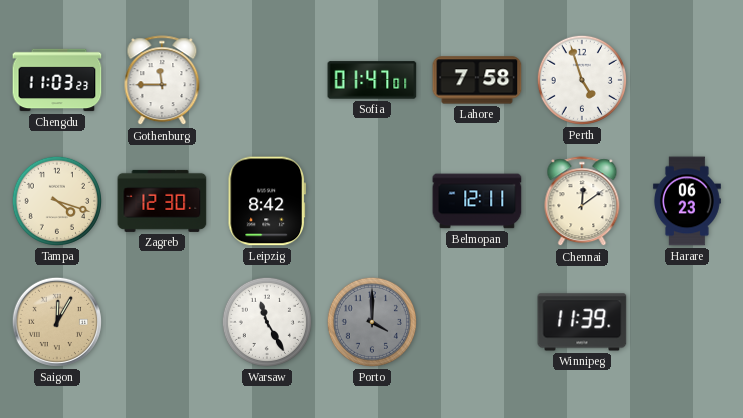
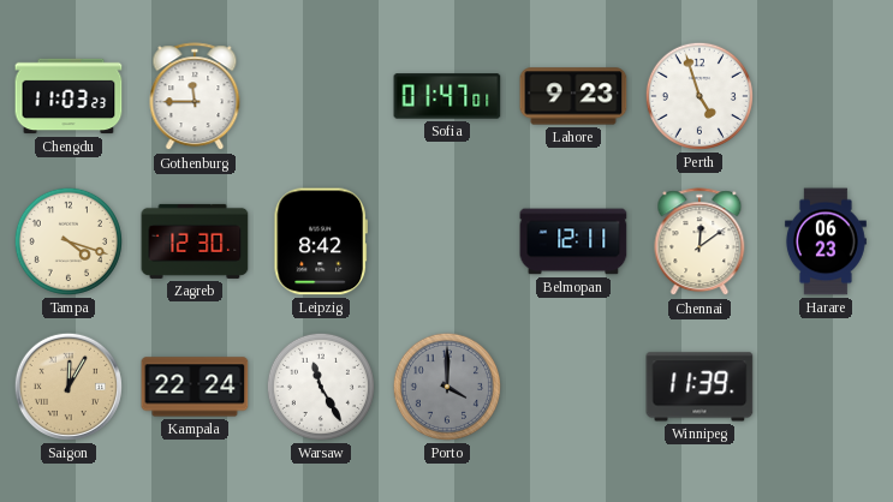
Lahore: 7:58 -> 9:23 (573, 96)
Kampala: none -> 22:24 (195, 387)
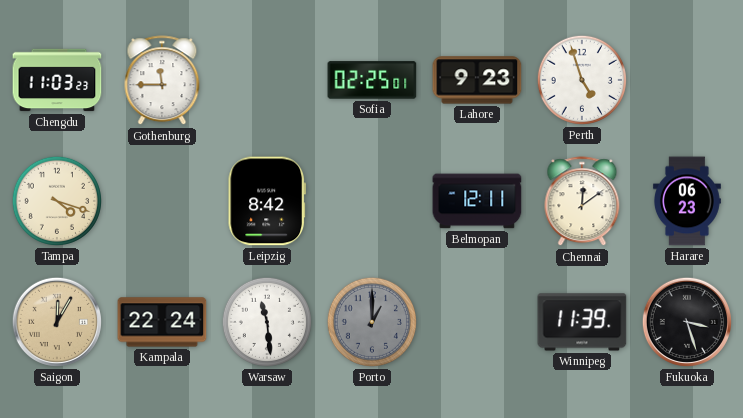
Sofia: 01:47 -> 02:25 (372, 80)
Zagreb: 12:30 -> none (195, 241)
Warsaw: 11:25 -> 11:29 (267, 322)
Porto: 4:00 -> 1:00 (372, 322)
Fukuoka: none -> 3:27 (687, 322)
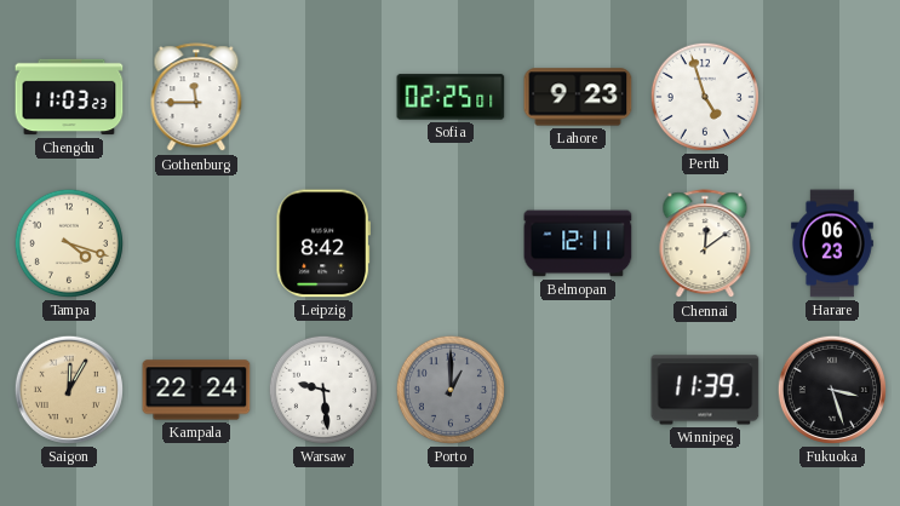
Warsaw: 11:29 -> 9:29 (323, 390)
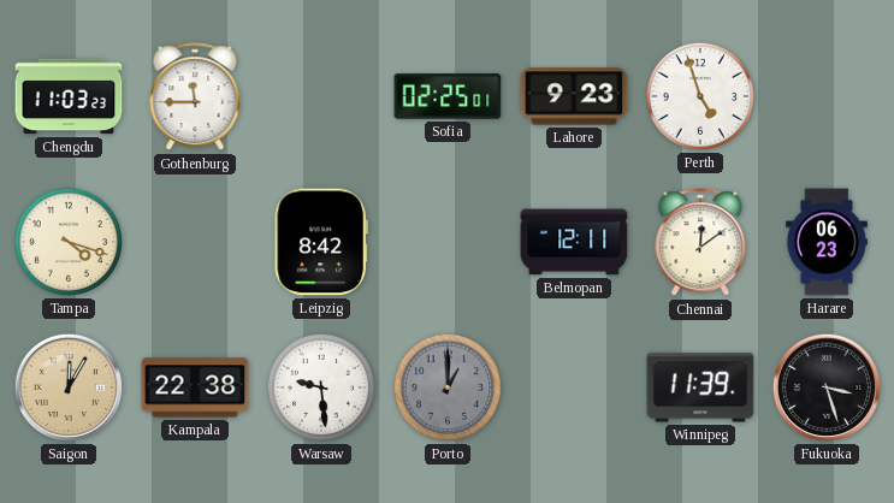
Kampala: 22:24 -> 22:38 (195, 387)
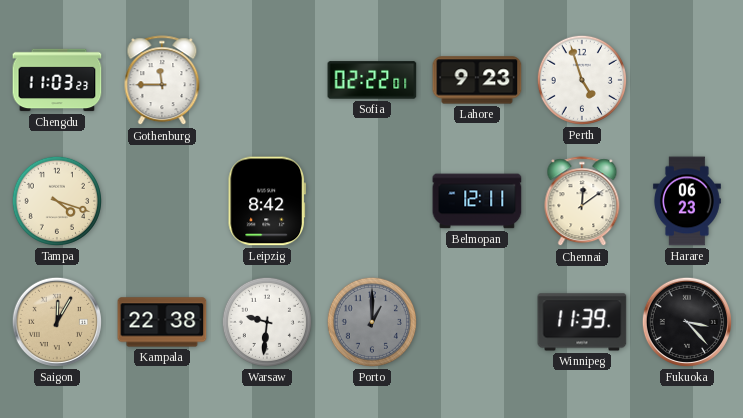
Sofia: 02:25 -> 02:22 (372, 80)
Warsaw: 9:29 -> 9:31 (267, 322)
Fukuoka: 3:27 -> 3:23 (687, 322)
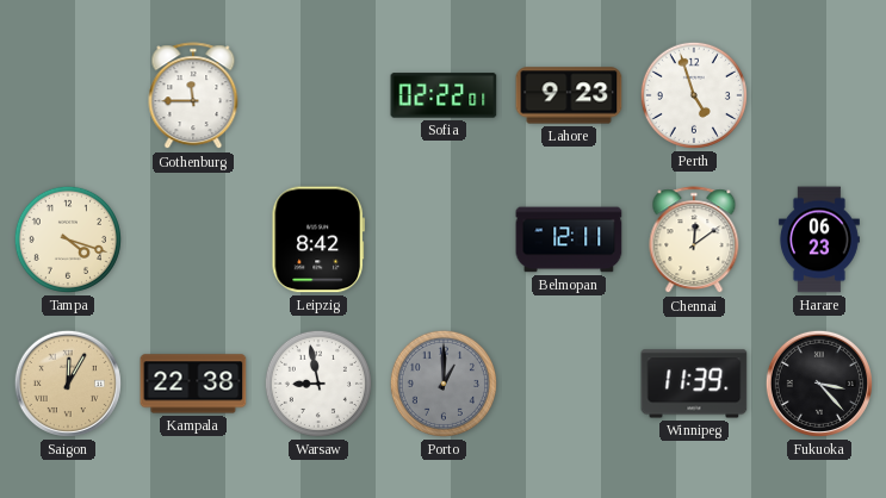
Chengdu: 11:03 -> none (57, 80)
Warsaw: 9:31 -> 8:58 (318, 384)
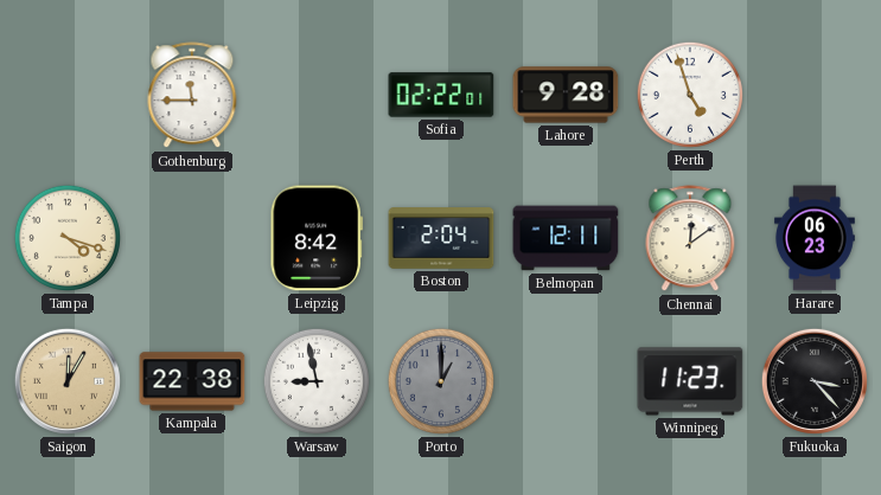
Lahore: 9:23 -> 9:28 (566, 95)
Boston: none -> 2:04 (441, 238)
Winnipeg: 11:39 -> 11:23 (690, 381)
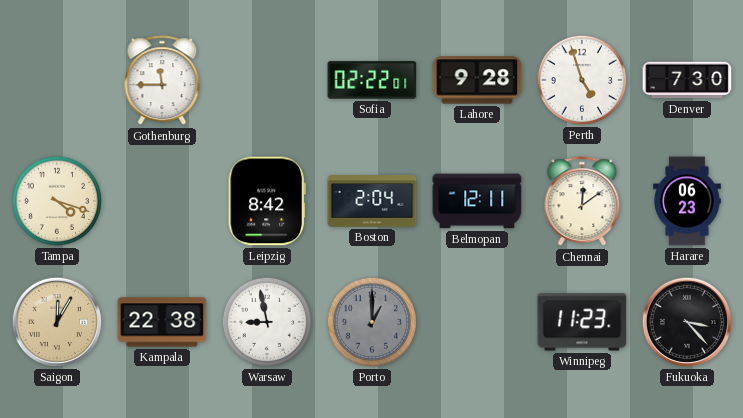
Denver: none -> 7:30 (687, 80)
